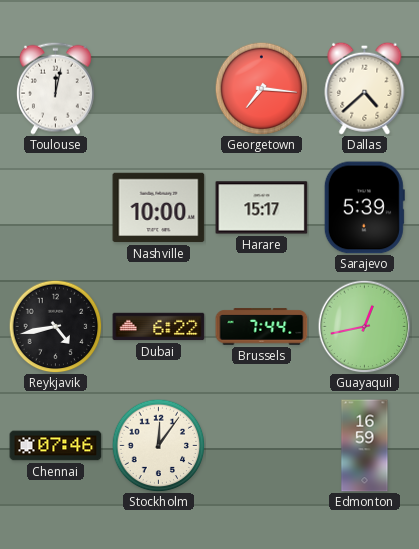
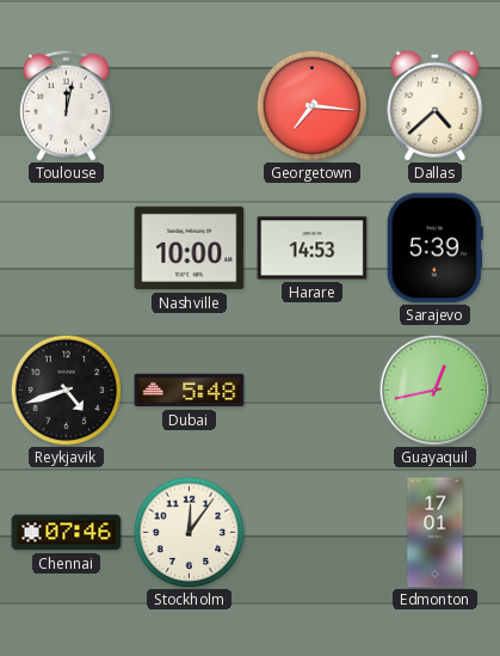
Harare: 15:17 -> 14:53 (313, 249)
Reykjavik: 4:43 -> 4:42 (66, 390)
Dubai: 6:22 -> 5:48 (190, 391)
Brussels: 7:44 -> none (262, 327)
Edmonton: 16:59 -> 17:01 (436, 533)
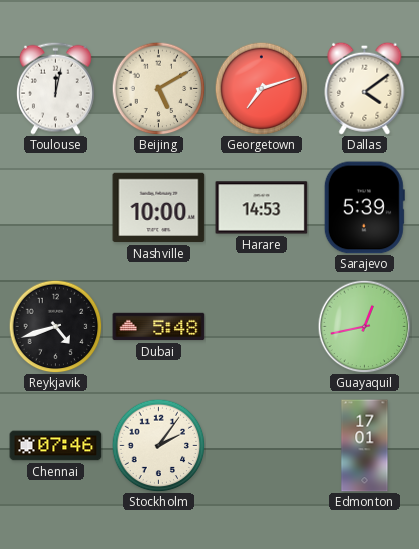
Beijing: none -> 5:10 (158, 88)
Georgetown: 7:16 -> 7:12 (261, 88)
Dallas: 4:38 -> 4:09 (365, 88)
Stockholm: 12:06 -> 2:06 (158, 445)
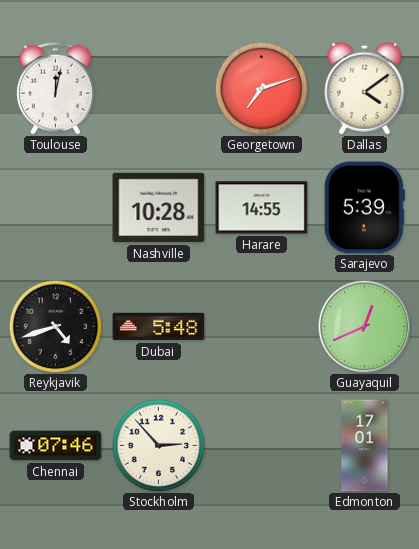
Beijing: 5:10 -> none (158, 88)
Nashville: 10:00 -> 10:28 (159, 208)
Harare: 14:53 -> 14:55 (262, 208)
Guayaquil: 12:43 -> 12:41 (364, 326)
Stockholm: 2:06 -> 2:53 (158, 445)
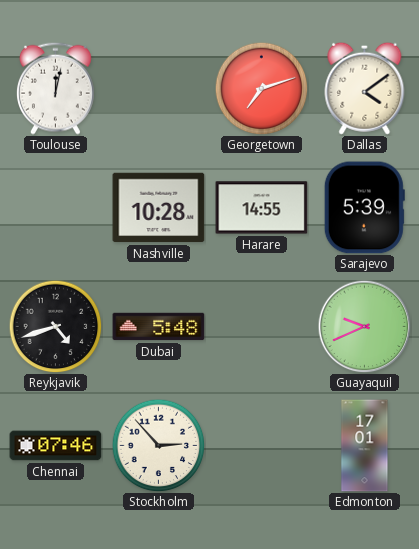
Guayaquil: 12:41 -> 9:41 (364, 326)
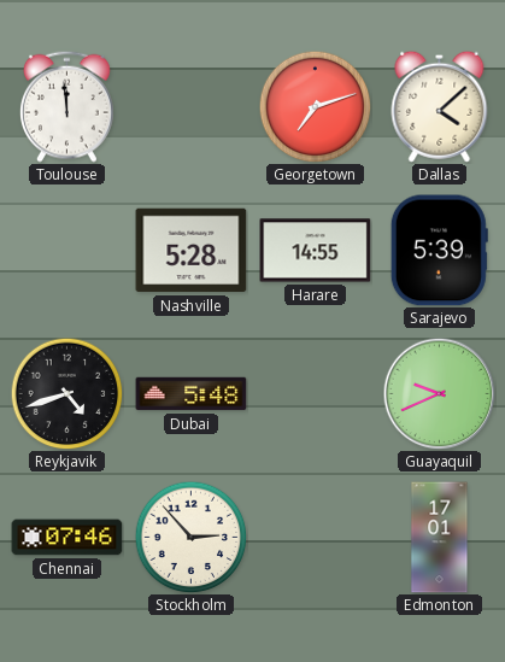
Toulouse: 12:02 -> 11:59 (67, 106)
Dallas: 4:09 -> 4:08 (440, 106)
Nashville: 10:28 -> 5:28 (192, 251)
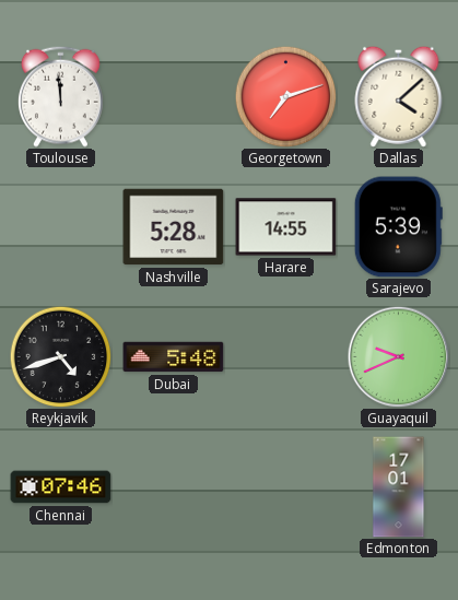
Stockholm: 2:53 -> none (190, 537)
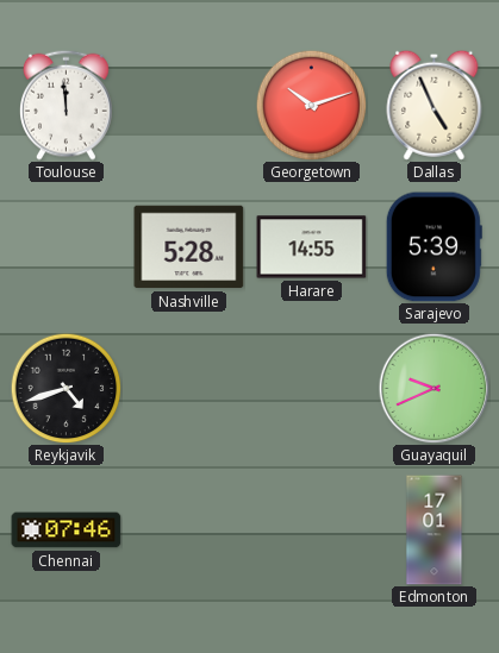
Georgetown: 7:12 -> 10:12 (311, 105)
Dallas: 4:08 -> 4:56 (435, 105)
Dubai: 5:48 -> none (174, 357)
